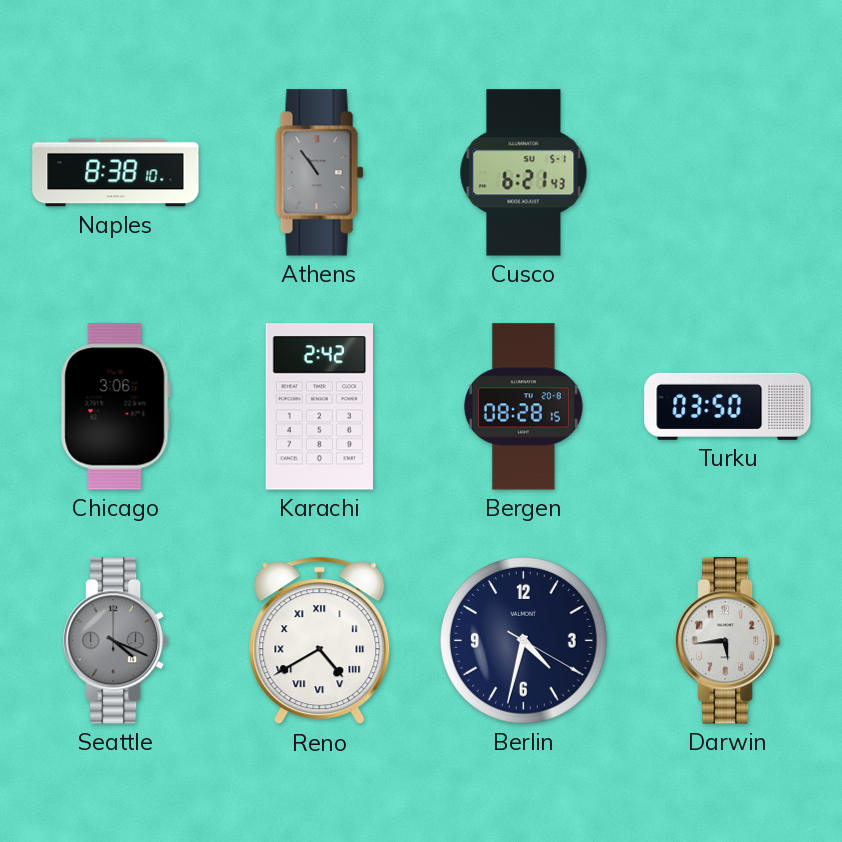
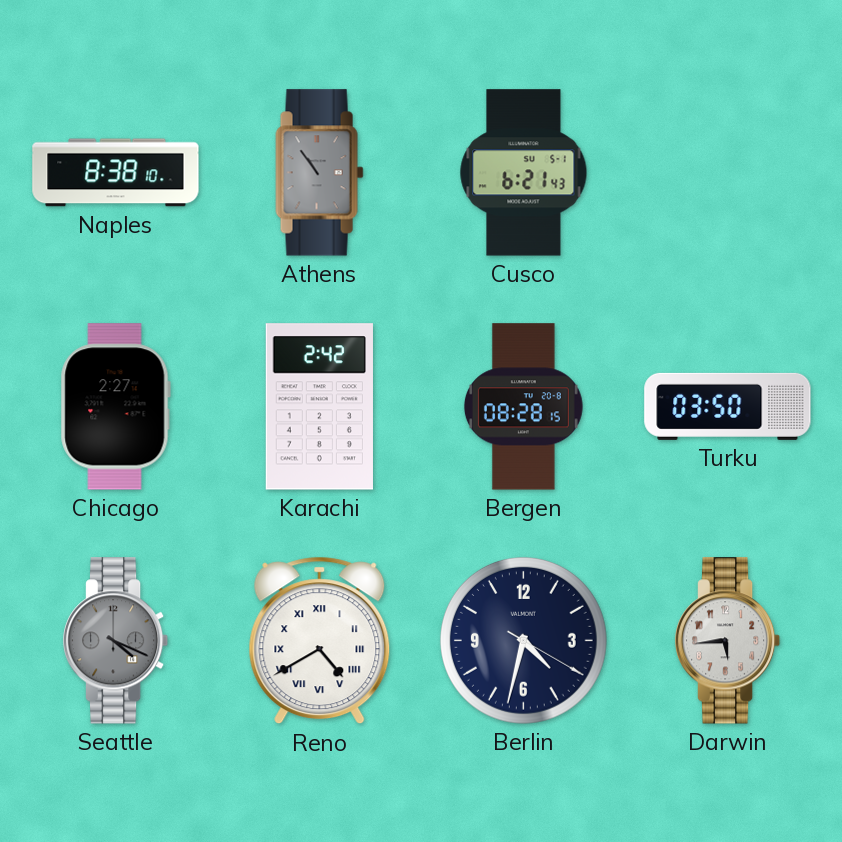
Chicago: 3:06 -> 2:27 (115, 407)
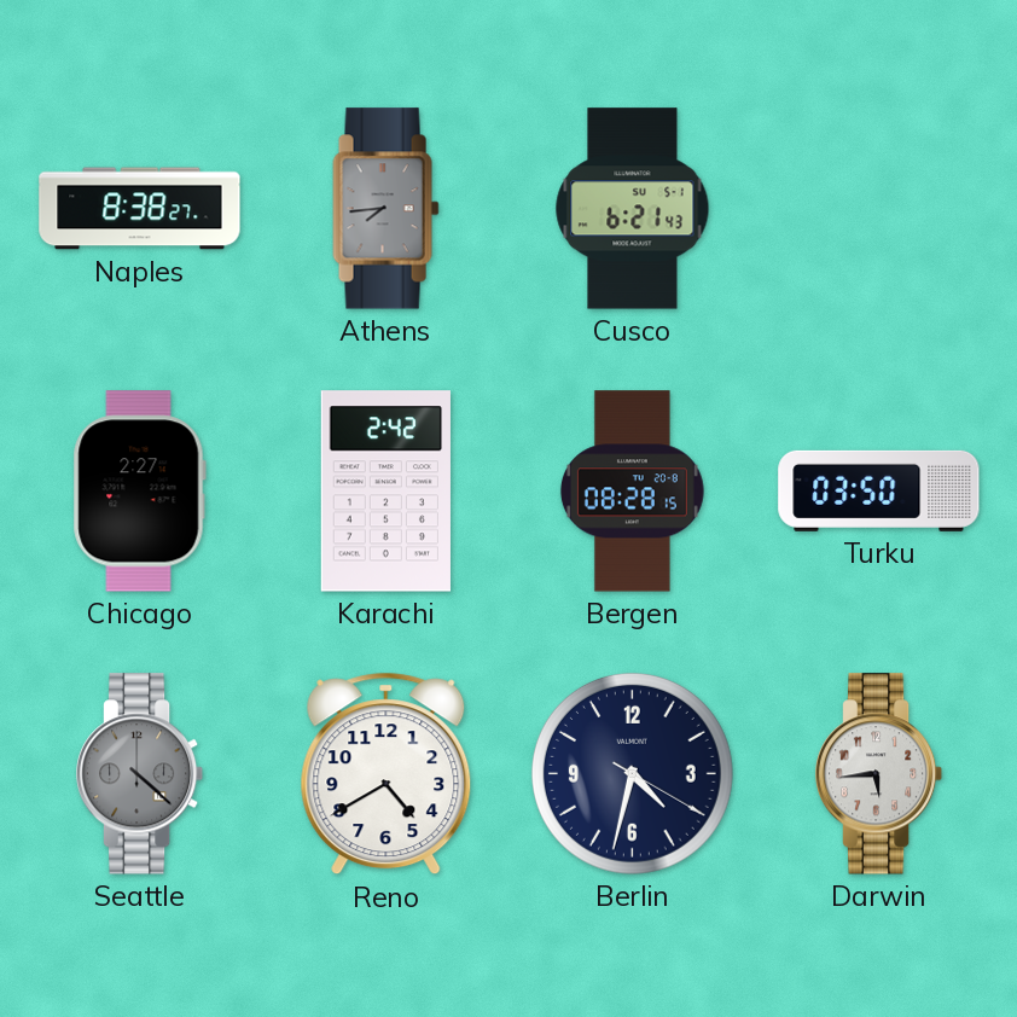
Naples: 8:38:10 -> 8:38:27 (140, 209)
Athens: 10:54 -> 7:44 (387, 209)
Seattle: 4:19 -> 4:22 (140, 774)
Reno numerals: Roman -> Arabic (387, 774)
